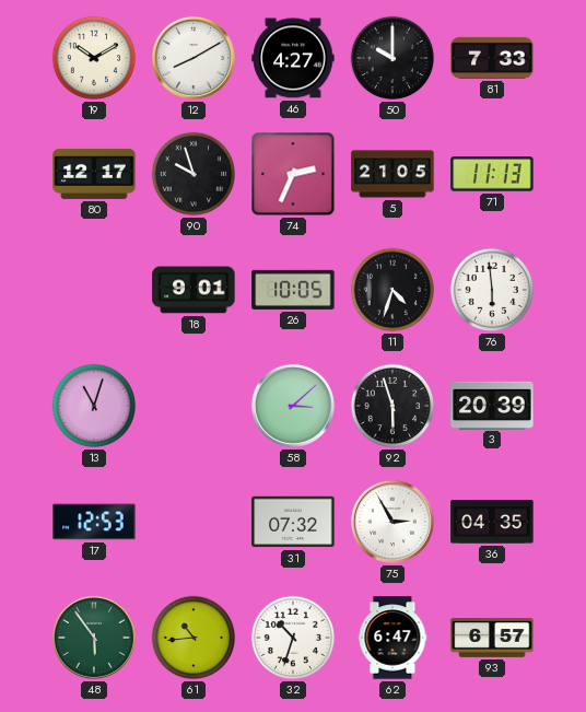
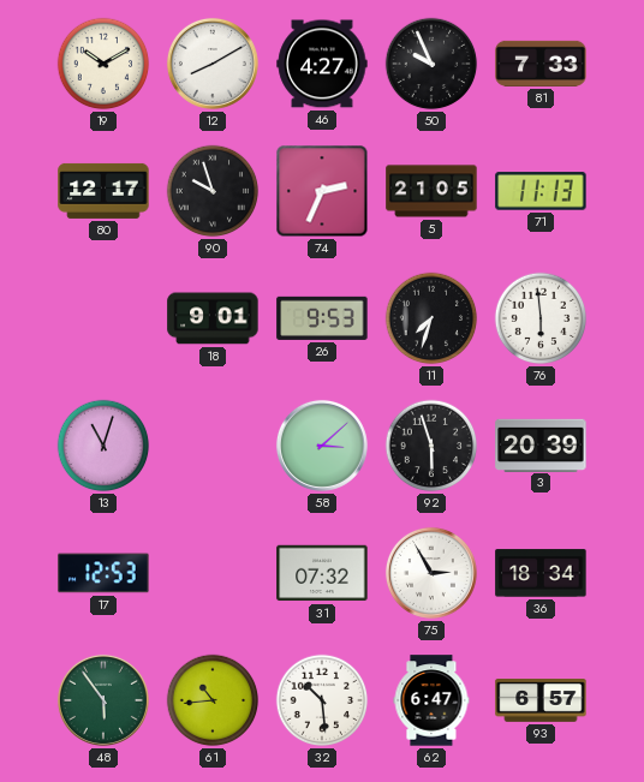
50: 10:00 -> 9:56 (431, 64)
26: 10:05 -> 9:53 (322, 318)
11: 4:33 -> 7:33 (431, 318)
36: 04:35 -> 18:34 (541, 573)
32: 10:33 -> 10:29 (322, 700)
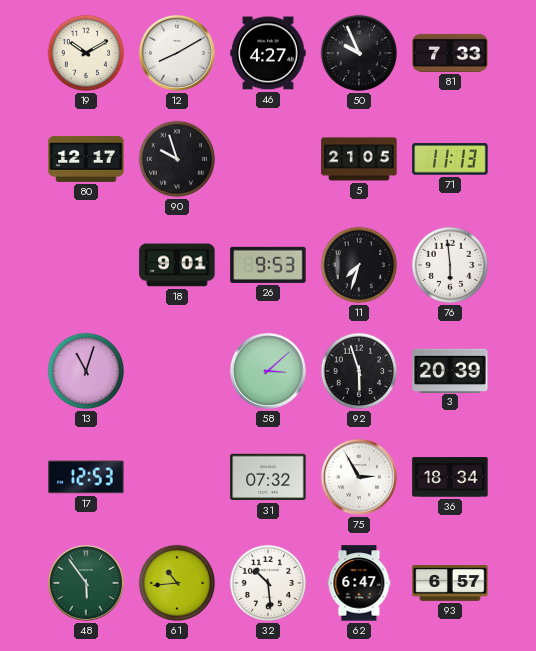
74: 2:34 -> none (322, 191)
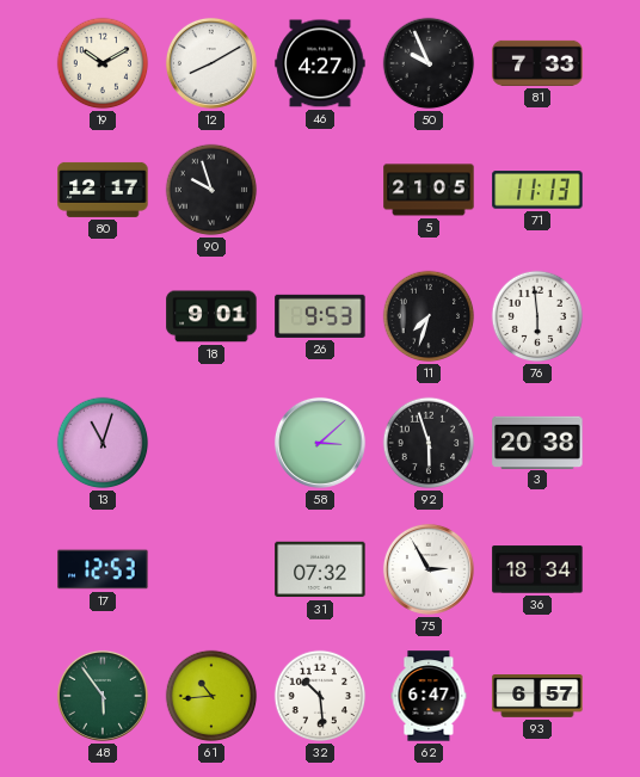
3: 20:39 -> 20:38 (537, 442)
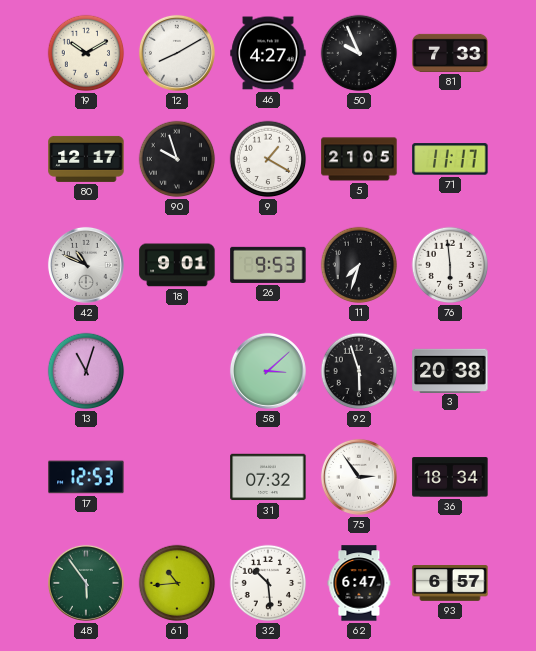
9: none -> 1:20 (268, 159)
71: 11:13 -> 11:17 (450, 159)
42: none -> 10:49 (86, 265)
75: 2:55 -> 2:54 (359, 477)
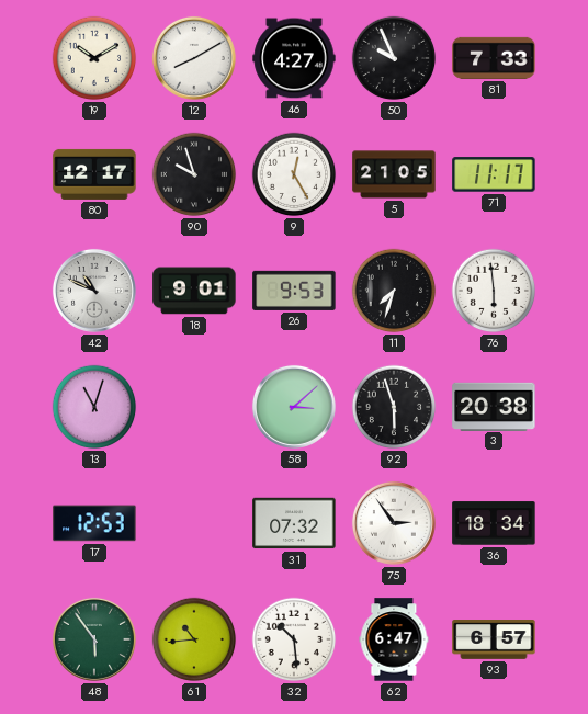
9: 1:20 -> 12:25 (294, 174)
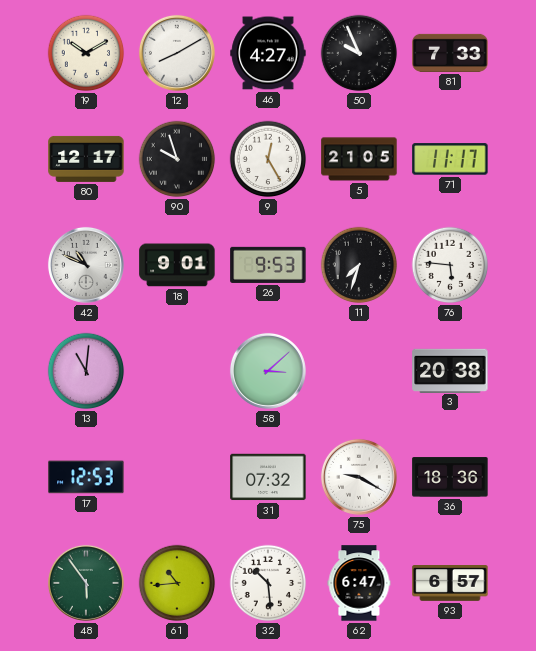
76: 5:59 -> 5:46 (450, 265)
13: 11:03 -> 11:01 (86, 371)
92: 5:57 -> none (394, 407)
75: 2:54 -> 9:20 (359, 477)
36: 18:34 -> 18:36 (450, 477)
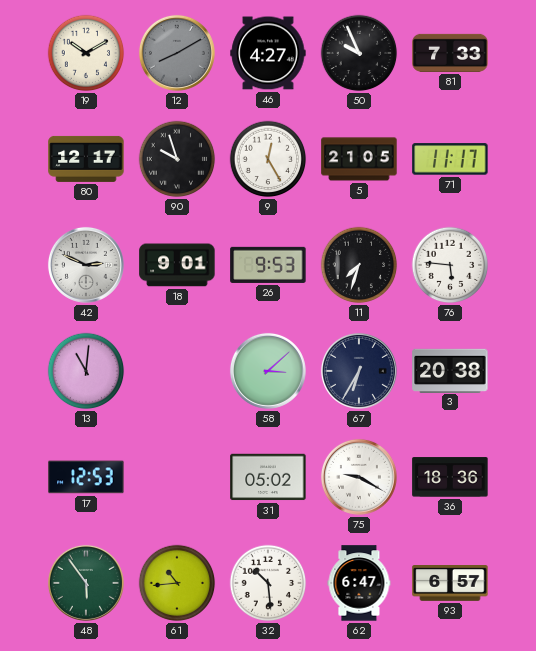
12 dial: white -> grey (177, 53)
42: 10:49 -> 2:49 (86, 265)
67: none -> 6:35 (359, 371)
31: 07:32 -> 05:02 (268, 477)
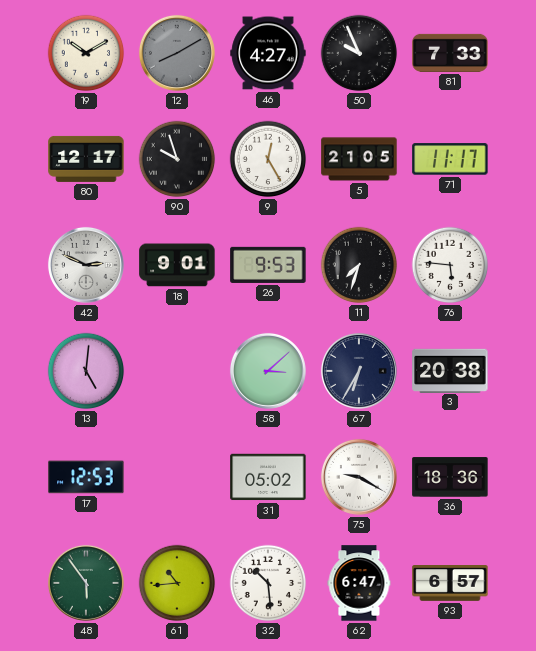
13: 11:01 -> 5:01 (86, 371)
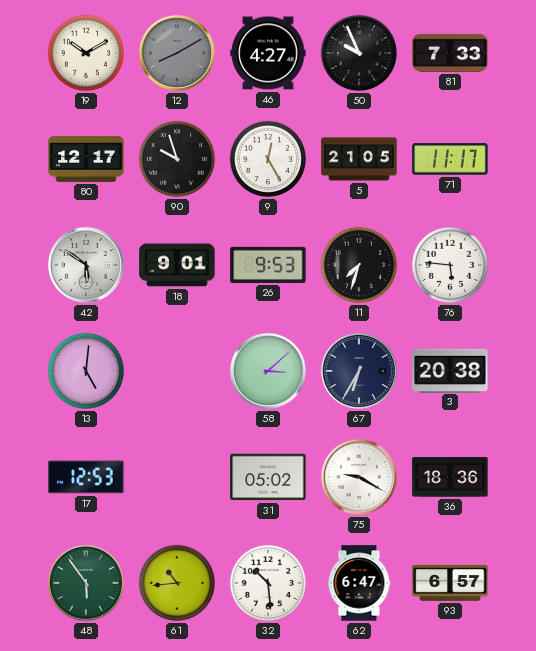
42: 2:49 -> 5:51 (86, 265)
